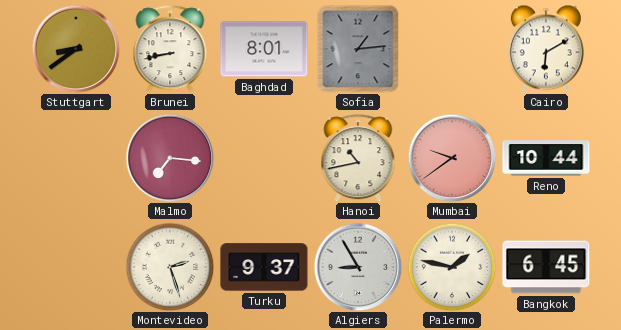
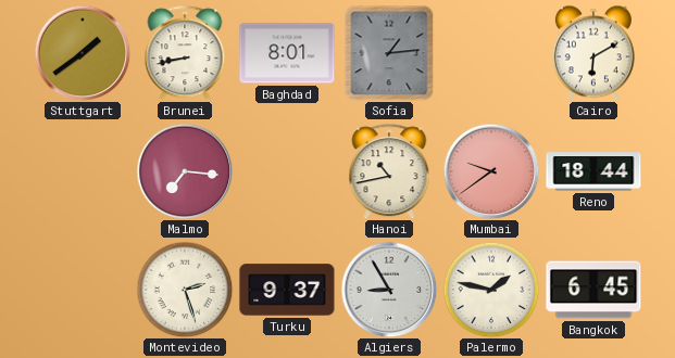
Stuttgart: 8:39 -> 1:39 (83, 53)
Reno: 10:44 -> 18:44 (593, 171)
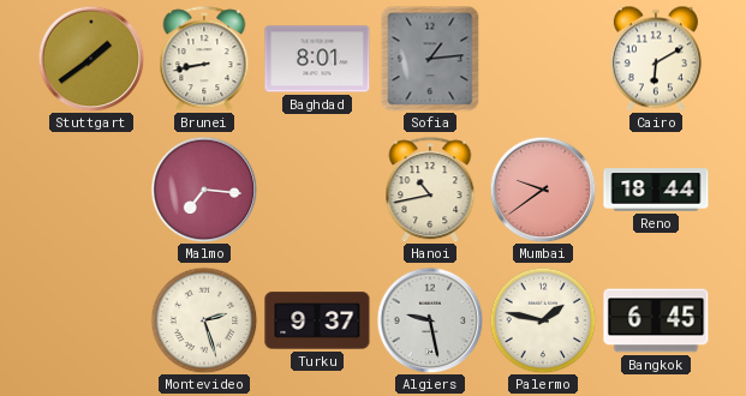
Algiers: 8:55 -> 9:28 (430, 320)
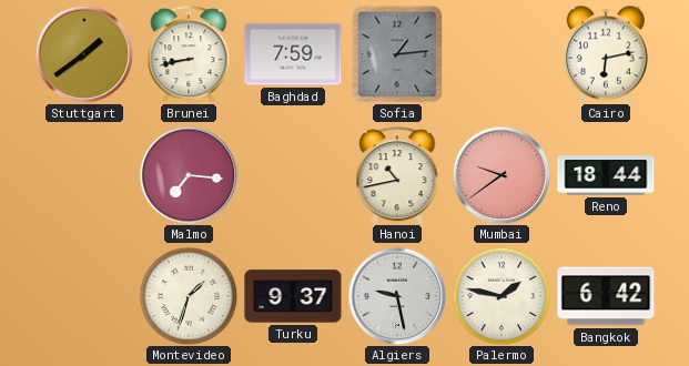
Baghdad: 8:01 -> 7:59 (293, 54)
Cairo: 6:10 -> 6:13 (606, 54)
Montevideo: 2:27 -> 1:33 (189, 296)
Bangkok: 6:45 -> 6:42 (606, 296)
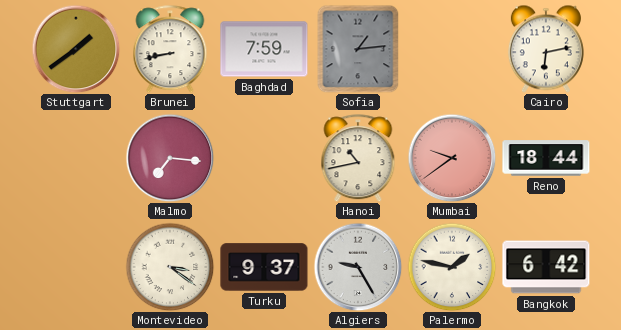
Montevideo: 1:33 -> 3:21 (170, 267)
Algiers: 9:28 -> 9:25 (358, 267)
